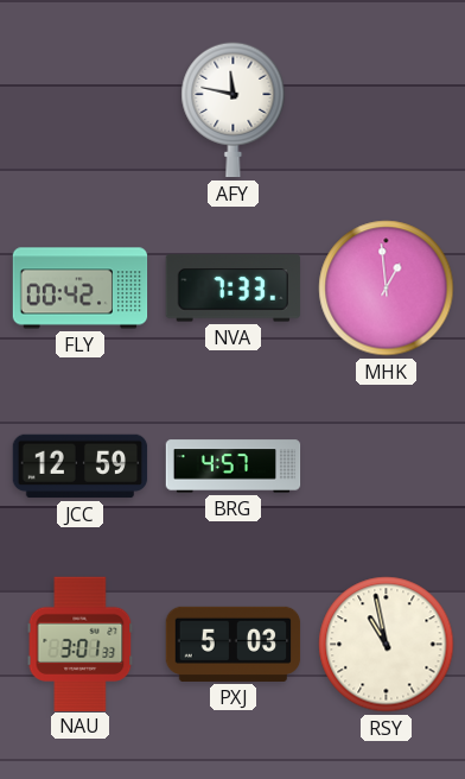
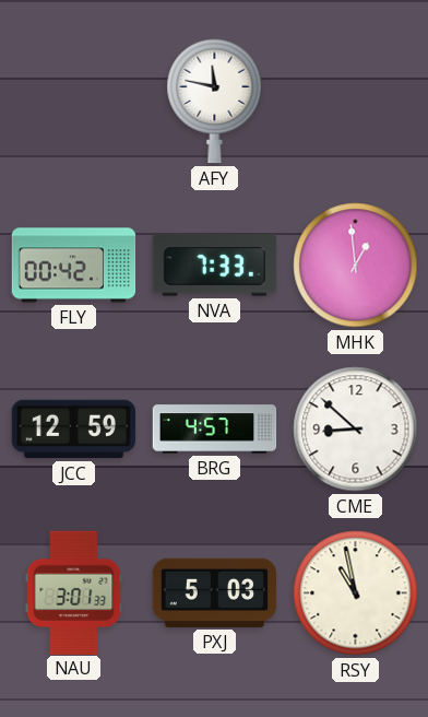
CME: none -> 8:52 (356, 430)
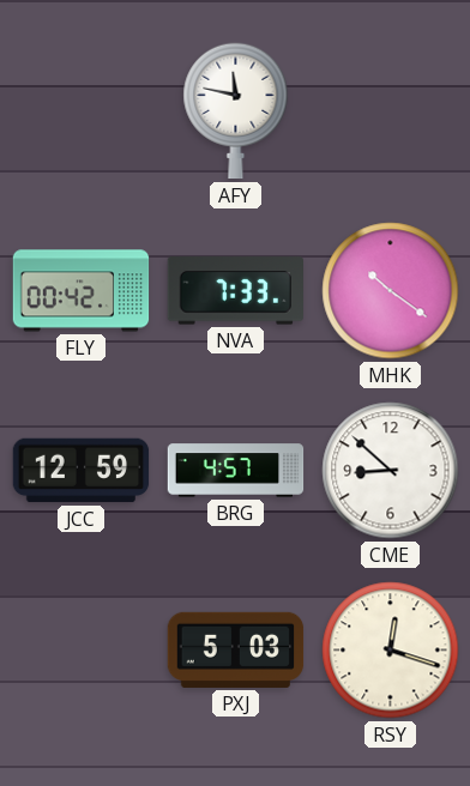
MHK: 12:59 -> 10:21 (391, 291)
NAU: 3:01 -> none (74, 592)
RSY: 10:58 -> 12:18 (391, 651)
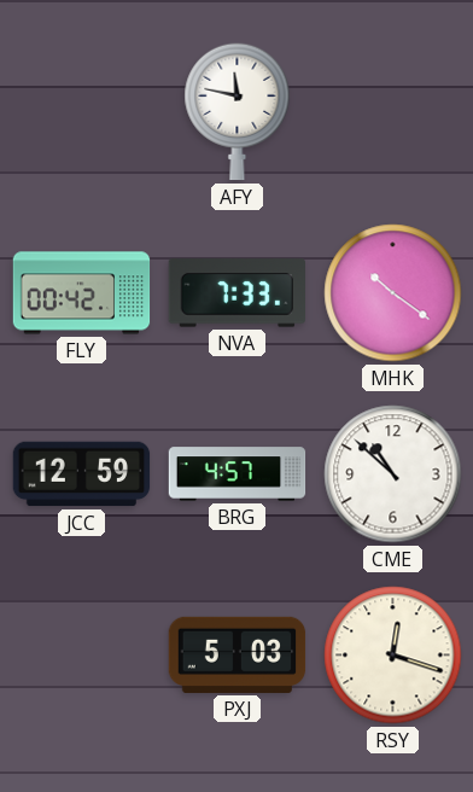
CME: 8:52 -> 10:52 (393, 474)
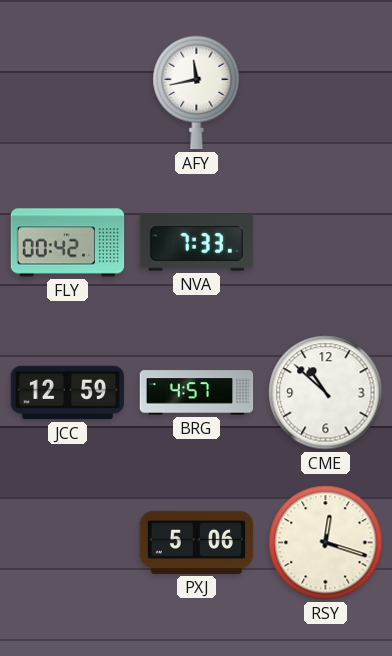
AFY: 11:47 -> 11:43 (197, 93)
MHK: 10:21 -> none (393, 293)
PXJ: 5:03 -> 5:06 (197, 542)
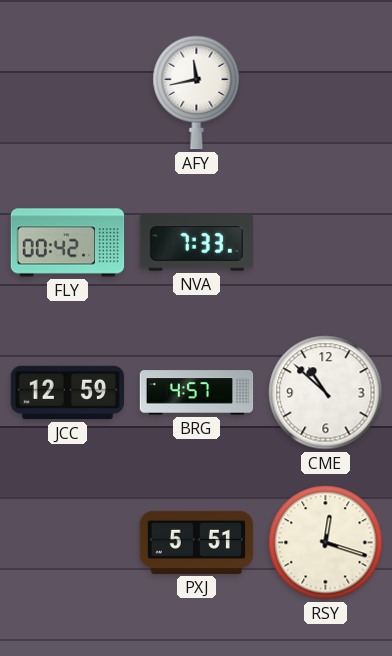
PXJ: 5:06 -> 5:51 (197, 542)
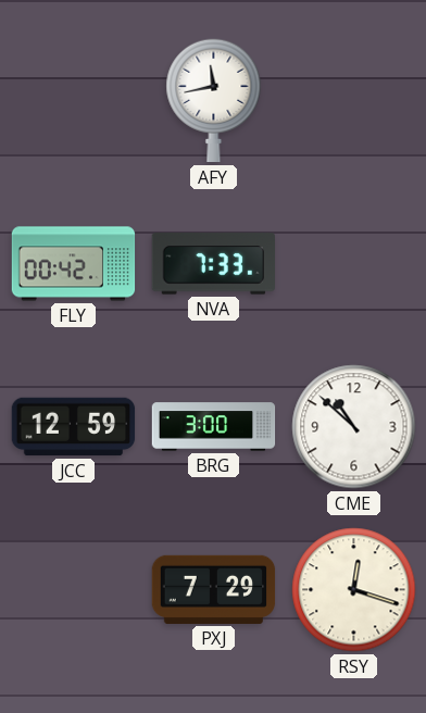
BRG: 4:57 -> 3:00 (214, 427)
PXJ: 5:51 -> 7:29 (214, 589)
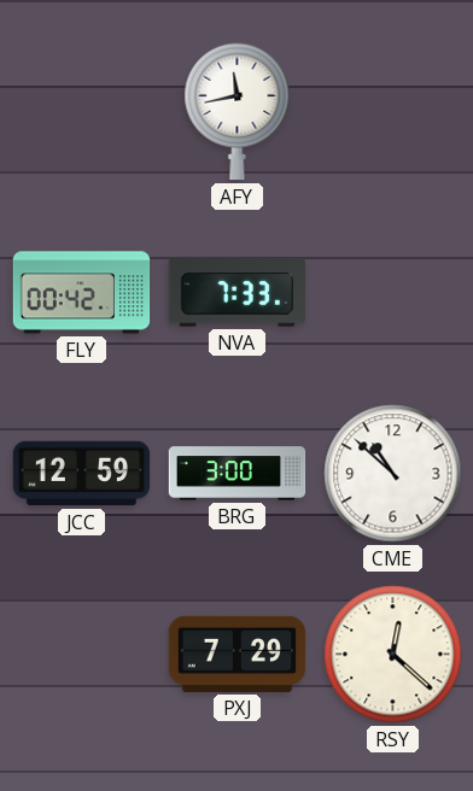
RSY: 12:18 -> 12:22 (393, 655)
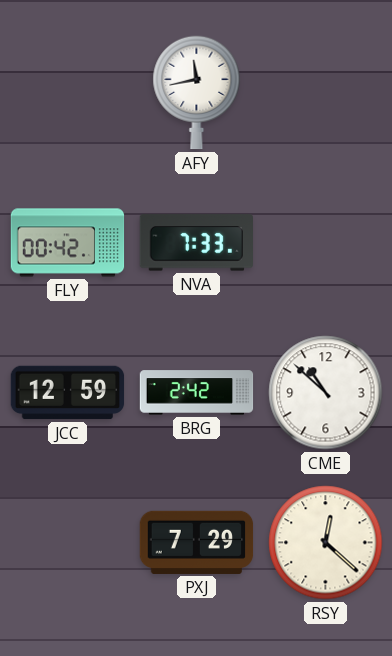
BRG: 3:00 -> 2:42 (197, 393)
